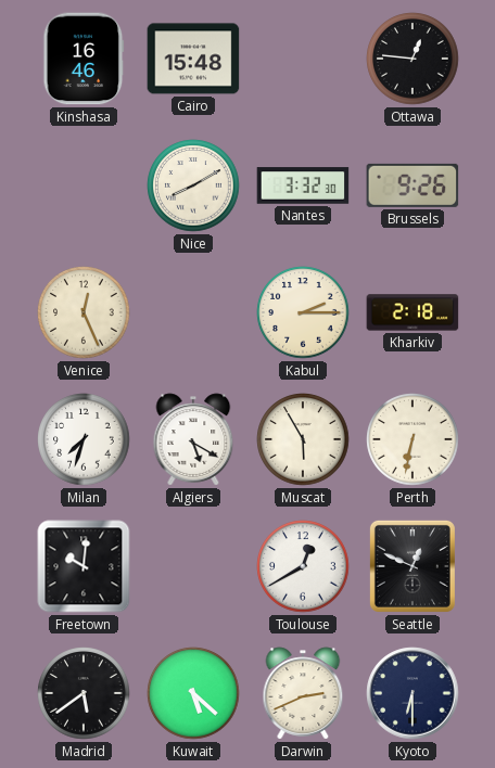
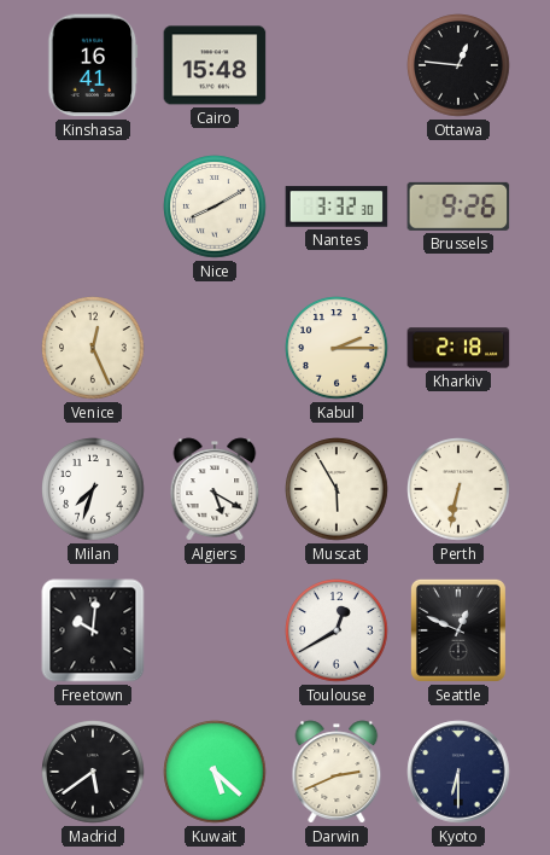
Kinshasa: 16:46 -> 16:41 (93, 65)
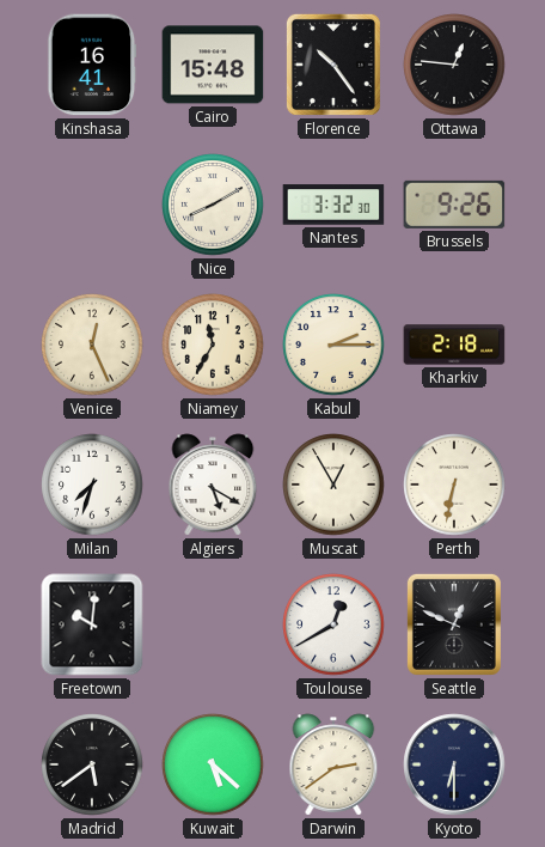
Florence: none -> 10:24 (333, 65)
Niamey: none -> 11:35 (213, 345)
Muscat: 5:55 -> 12:55 (333, 485)
Darwin: 2:41 -> 2:39 (333, 764)
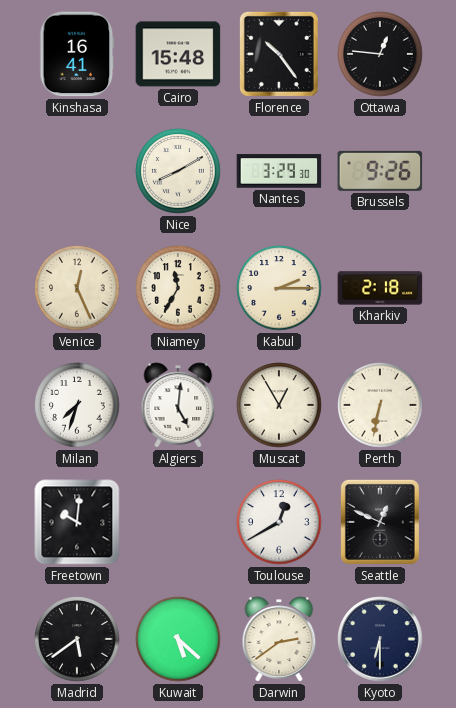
Nantes: 3:32 -> 3:29 (279, 171)
Algiers: 5:20 -> 5:01 (178, 405)
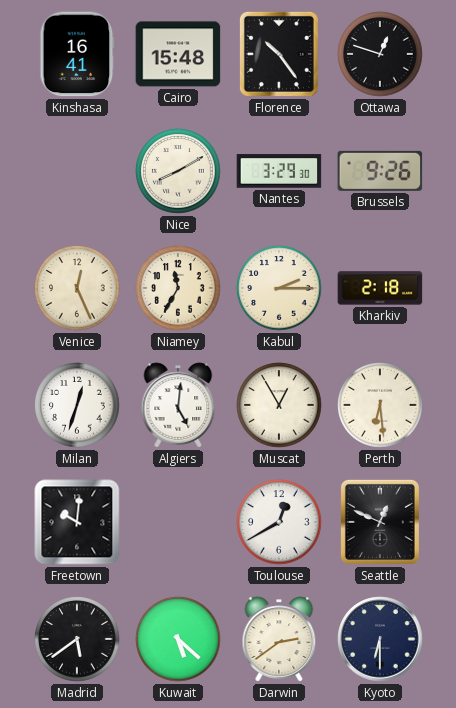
Ottawa: 12:46 -> 12:48 (380, 54)
Milan: 7:33 -> 12:33 (77, 405)
Perth: 6:32 -> 6:29 (380, 405)
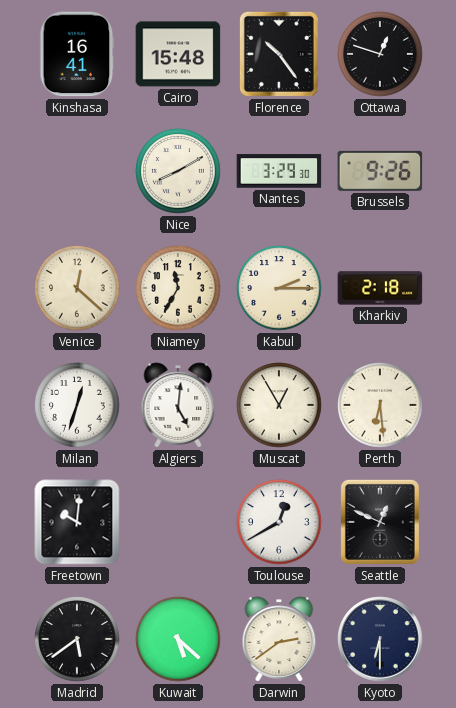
Venice: 12:26 -> 12:22 (77, 288)
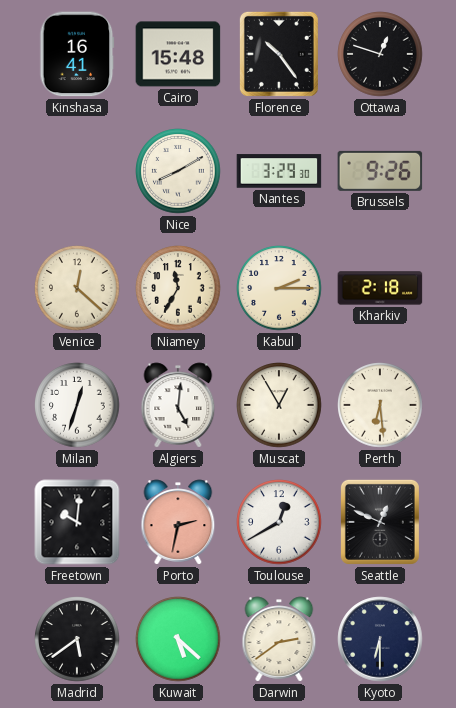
Porto: none -> 2:32 (178, 522)
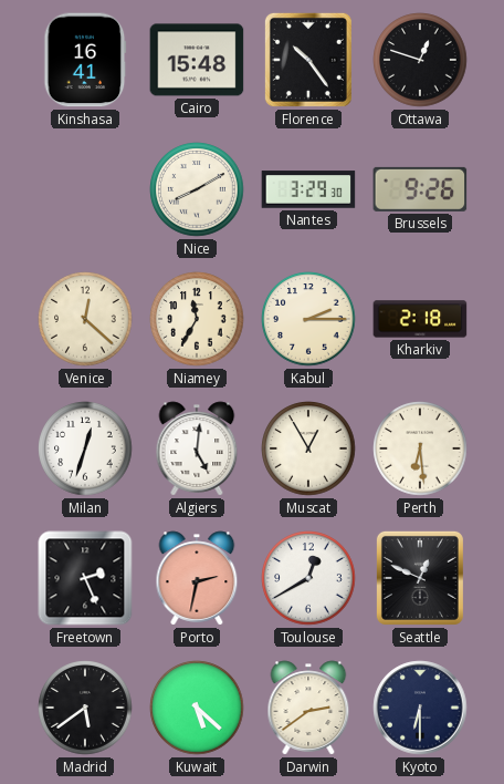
Freetown: 10:01 -> 2:26 (85, 578)
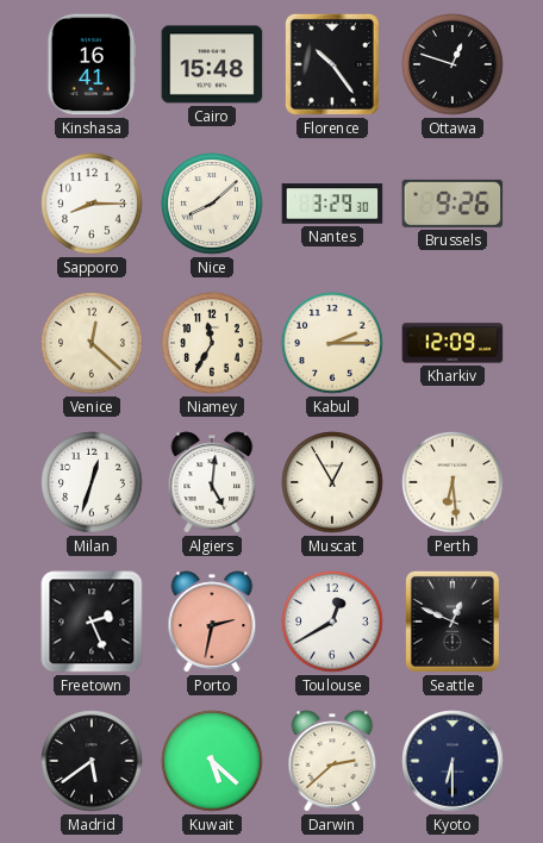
Sapporo: none -> 8:15 (92, 204)
Nice: 8:10 -> 8:08 (212, 204)
Kharkiv: 2:18 -> 12:09 (453, 343)
Darwin: 2:39 -> 2:38 (332, 761)
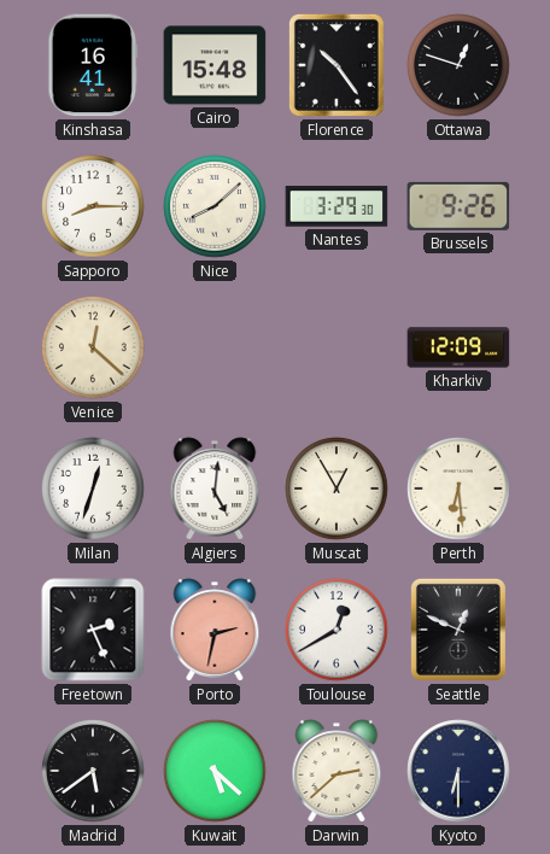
Niamey: 11:35 -> none (212, 343)
Kabul: 2:15 -> none (332, 343)
